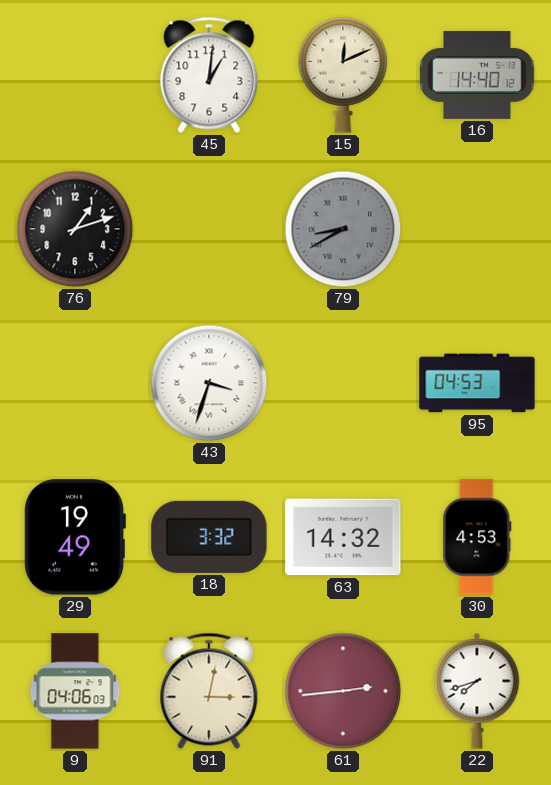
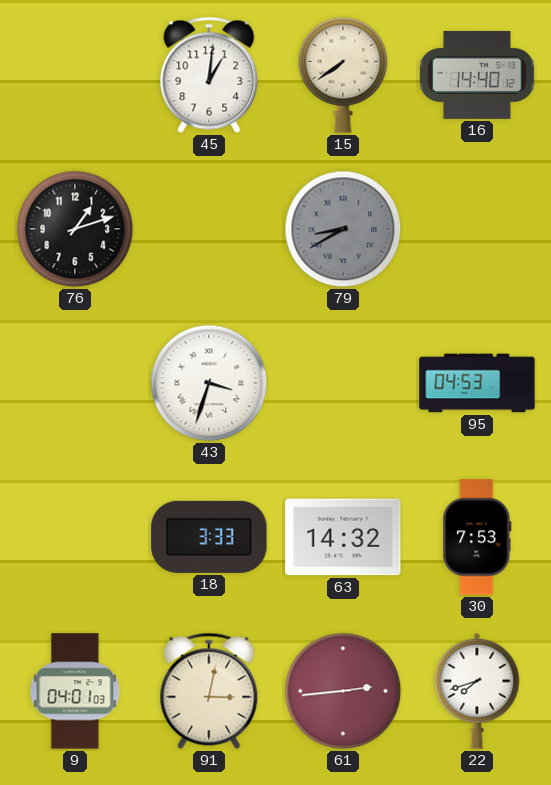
15: 12:11 -> 7:39 (343, 75)
29: 19:49 -> none (75, 537)
18: 3:32 -> 3:33 (209, 537)
30: 4:53 -> 7:53 (477, 537)
9: 04:06 -> 04:01 (75, 691)
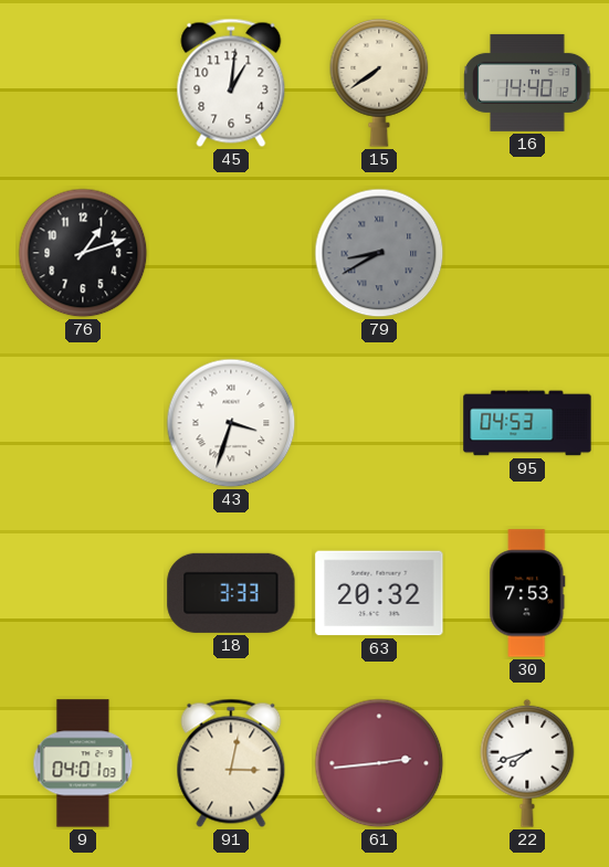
63: 14:32 -> 20:32 (379, 593)
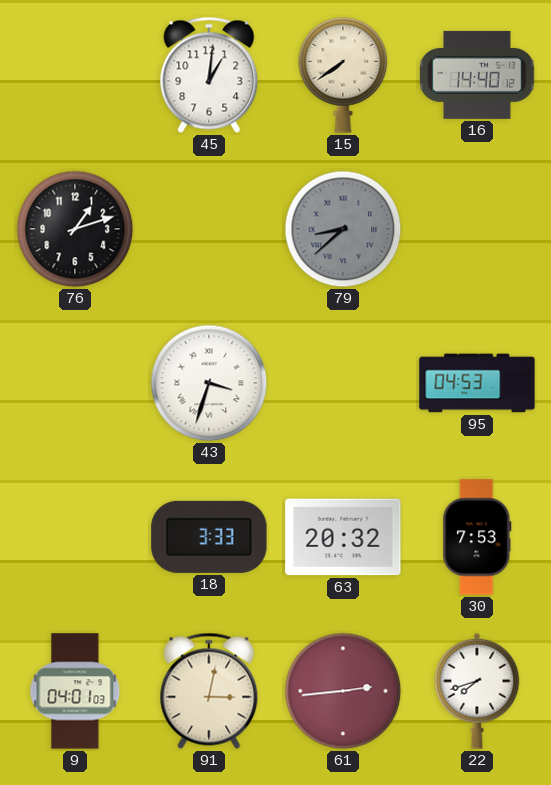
79: 8:40 -> 8:38 (343, 229)
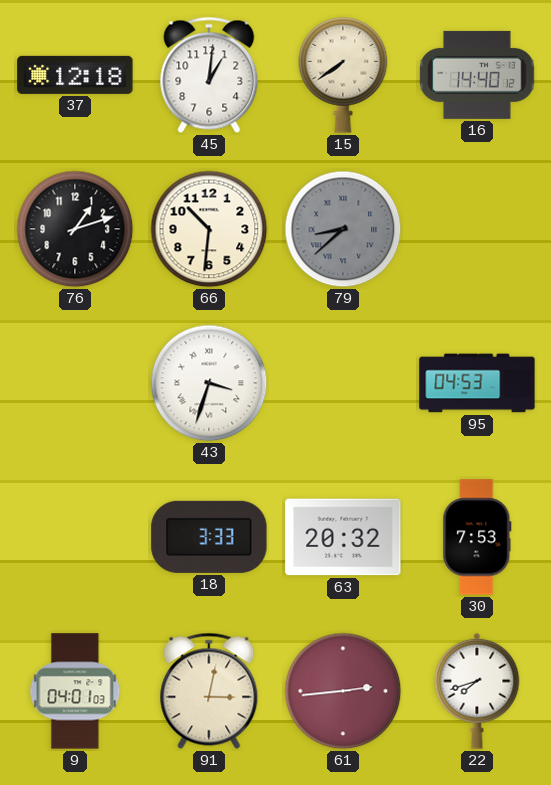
37: none -> 12:18 (75, 75)
66: none -> 10:31 (209, 229)
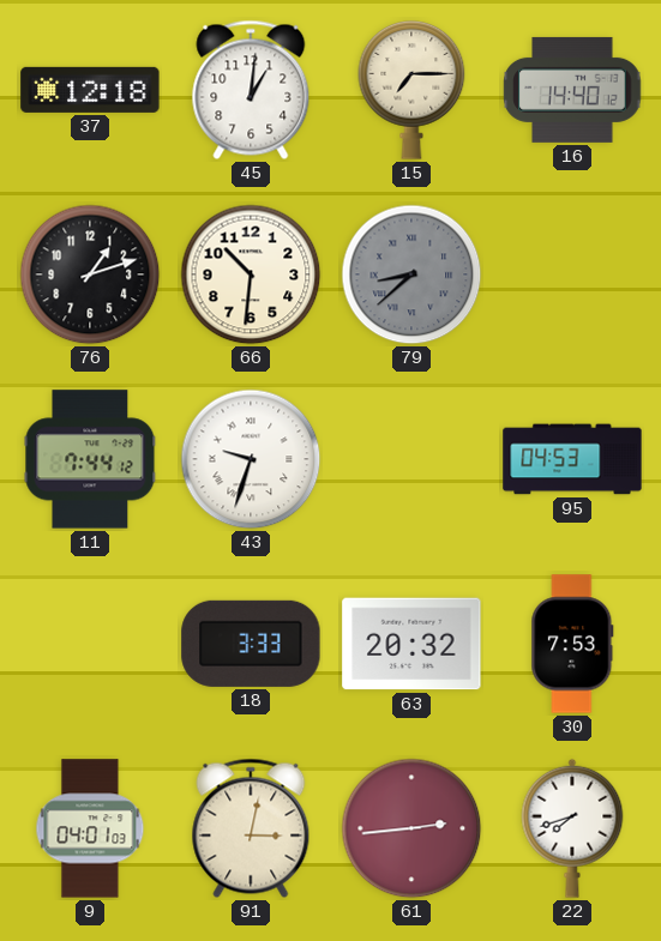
15: 7:39 -> 7:15 (411, 90)
11: none -> 7:44 (90, 459)
43: 3:33 -> 9:33 (251, 459)
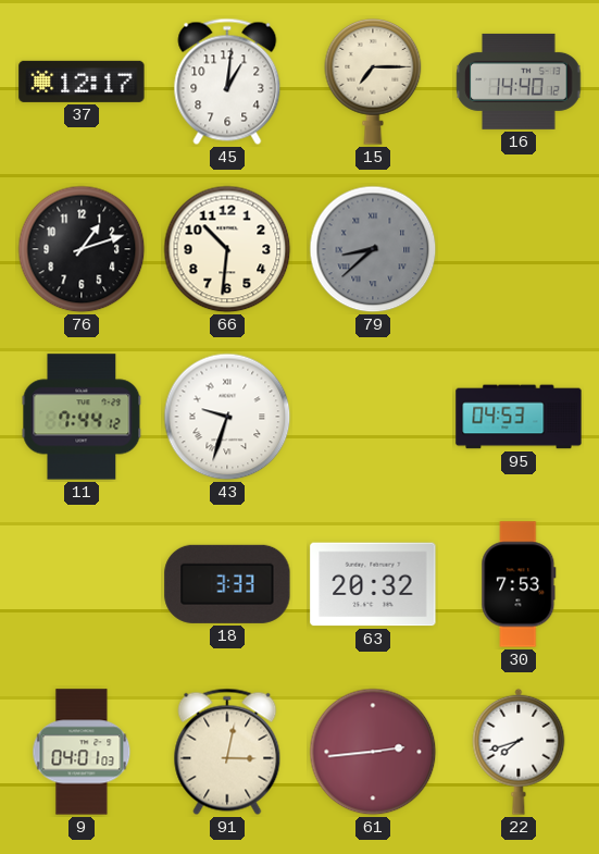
37: 12:18 -> 12:17 (82, 82)
